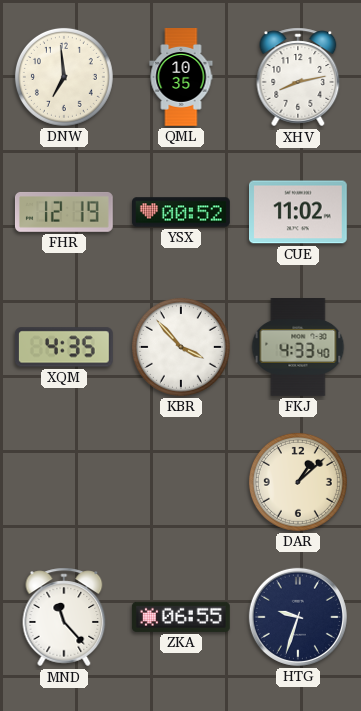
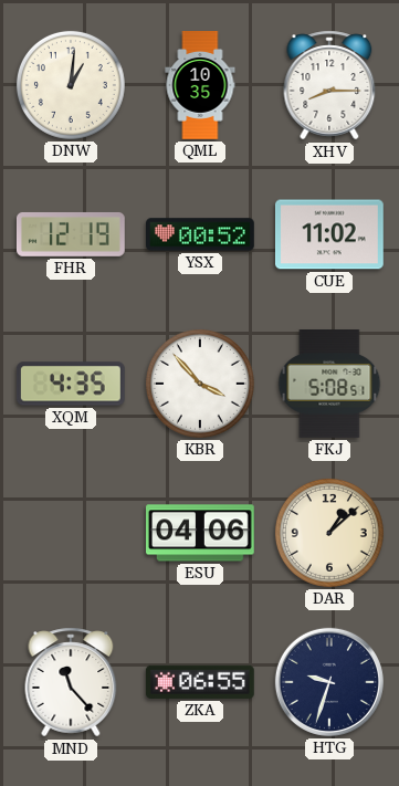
DNW: 6:59 -> 1:01 (71, 85)
XHV: 8:13 -> 8:15 (329, 85)
FKJ: 4:33 -> 5:08 (329, 385)
ESU: none -> 04:06 (201, 533)
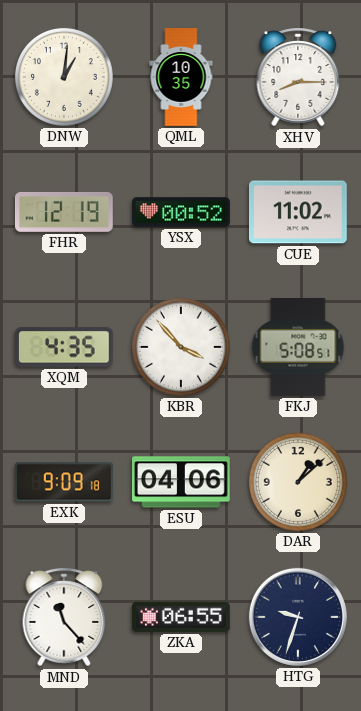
EXK: none -> 9:09 (65, 482)
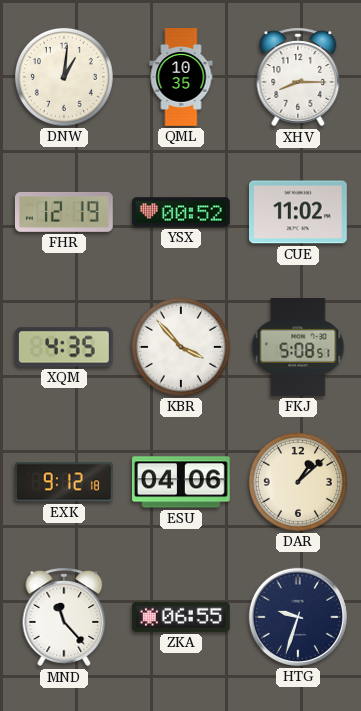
EXK: 9:09 -> 9:12 (65, 482)
